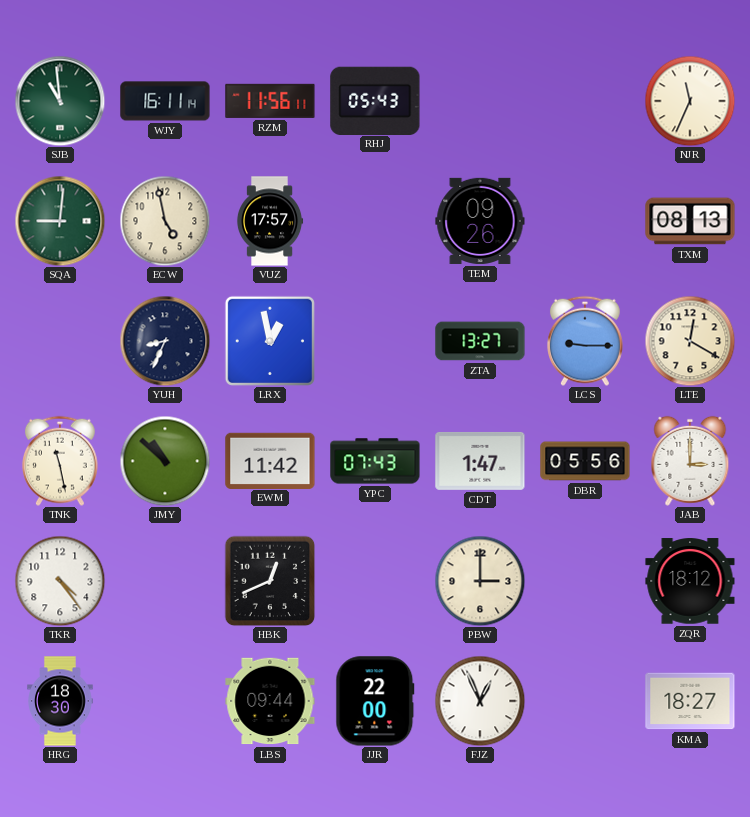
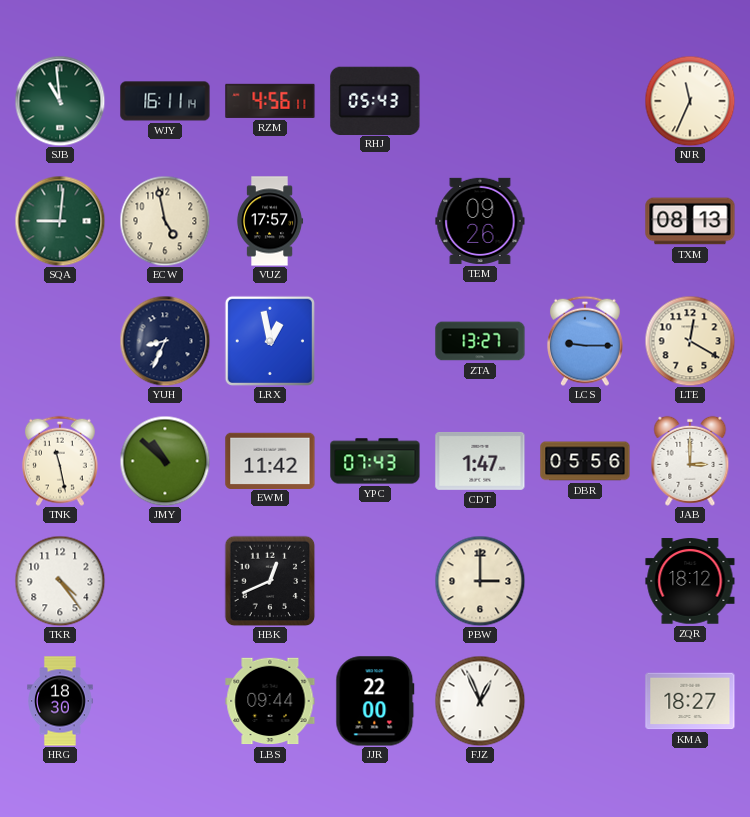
RZM: 11:56 -> 4:56 (270, 101)
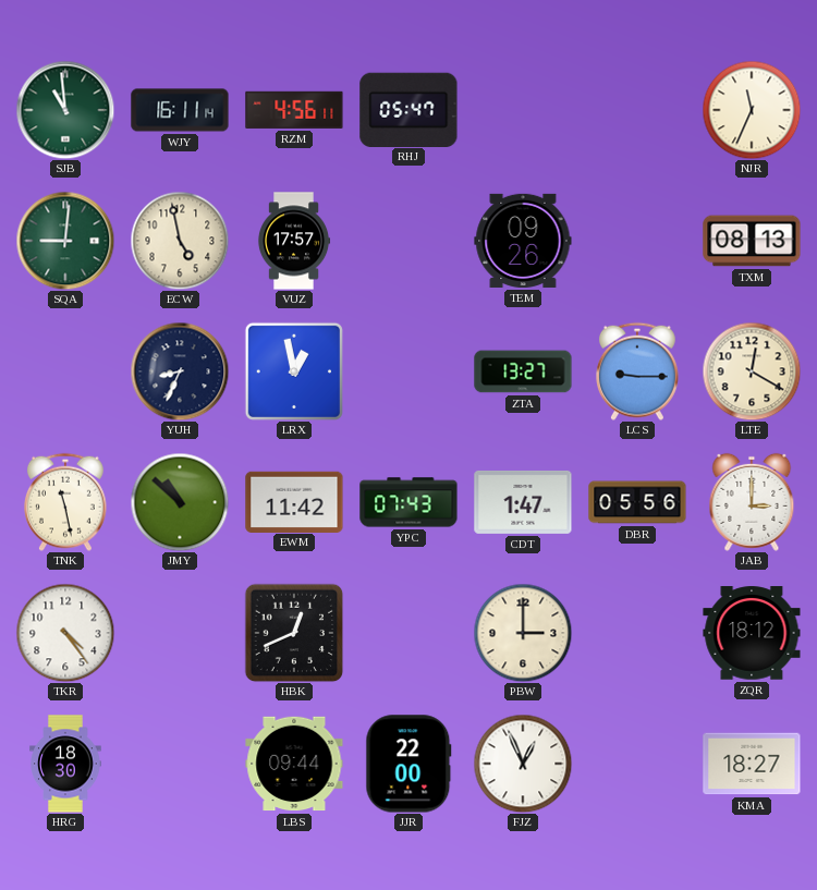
RHJ: 05:43 -> 05:47 (408, 109)
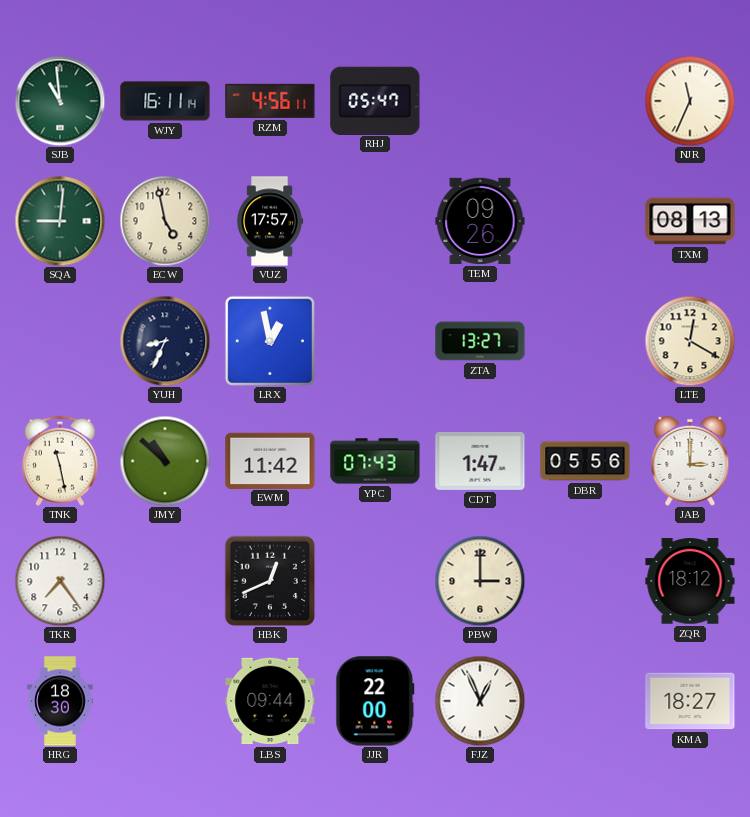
LCS: 9:15 -> none (638, 371)
TKR: 4:24 -> 7:24 (60, 581)
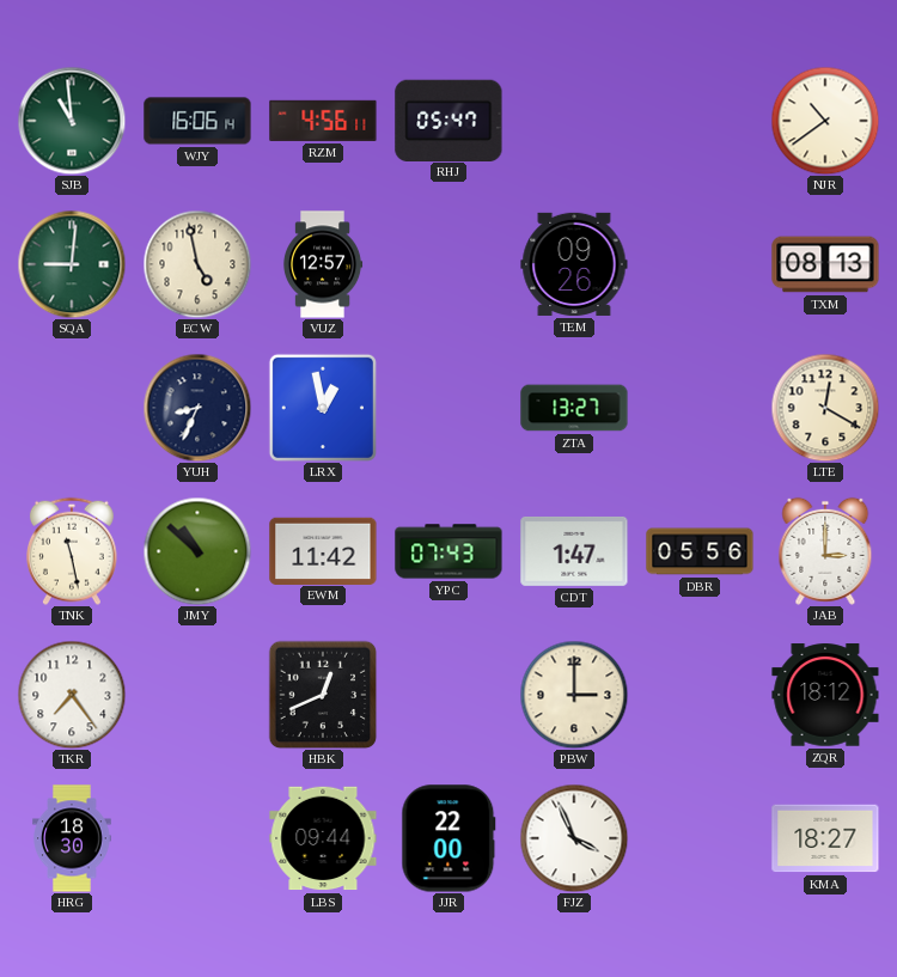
WJY: 16:11 -> 16:06 (197, 121)
NJR: 11:34 -> 10:39 (825, 121)
VUZ: 17:57 -> 12:57 (323, 264)
FJZ: 12:56 -> 3:56 (574, 838)
